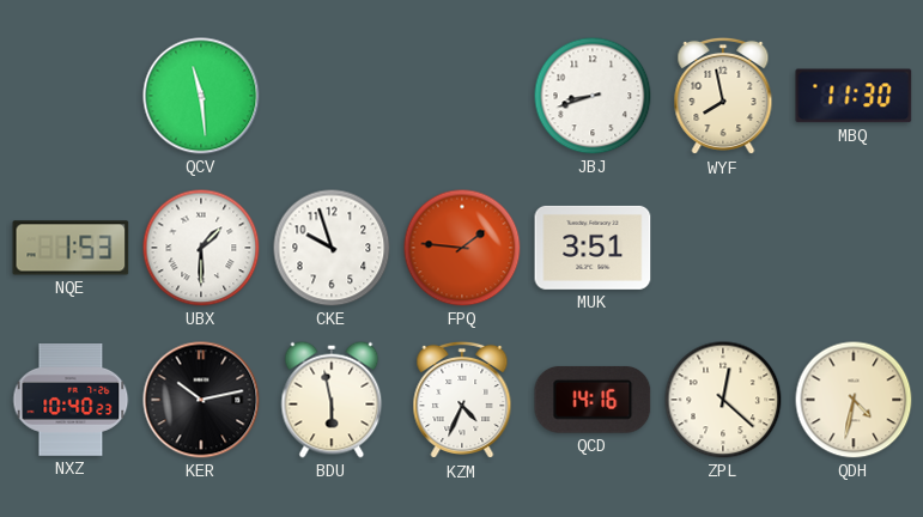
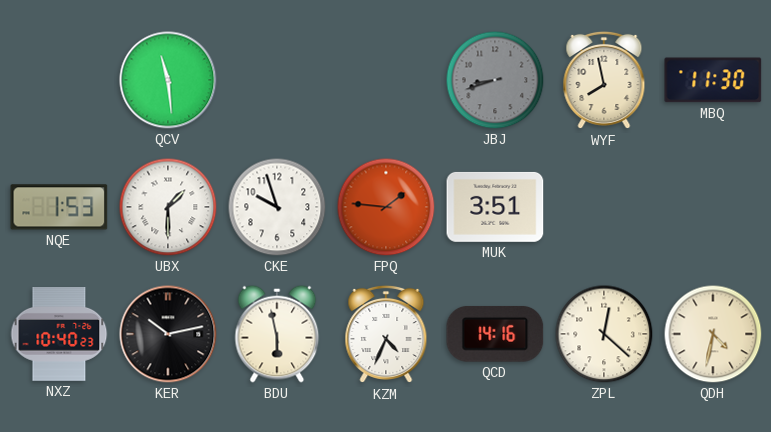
JBJ dial: white -> grey (495, 80)
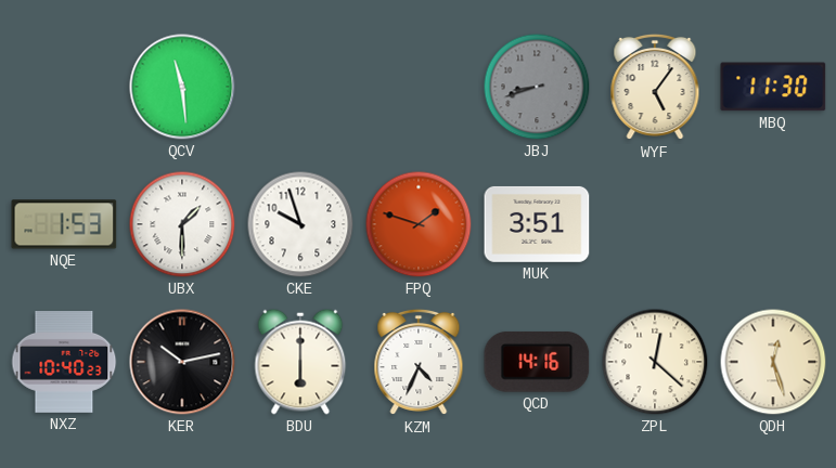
WYF: 7:58 -> 5:06 (655, 87)
FPQ: 1:46 -> 1:48 (419, 224)
BDU: 5:58 -> 6:00 (300, 362)
QDH: 4:32 -> 12:27 (773, 362)
